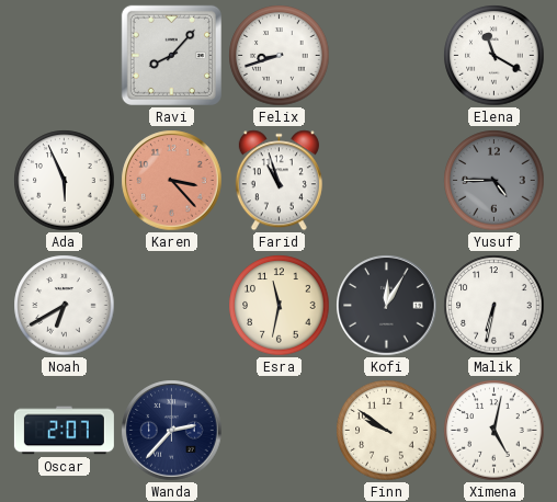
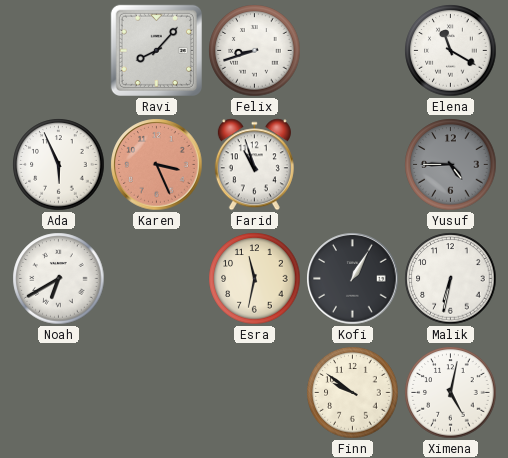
Karen: 3:23 -> 3:26 (157, 165)
Kofi: 12:05 -> 1:05 (353, 279)
Oscar: 2:07 -> none (64, 431)
Wanda: 2:37 -> none (172, 431)
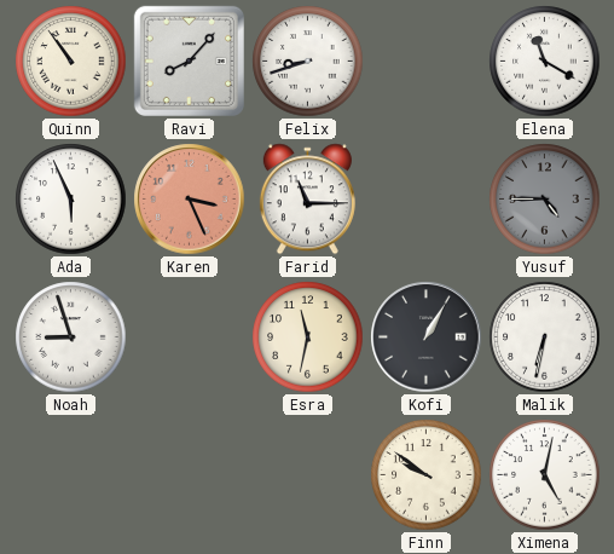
Quinn: none -> 10:54 (71, 62)
Farid: 10:57 -> 11:15 (307, 200)
Noah: 6:40 -> 8:57 (71, 337)
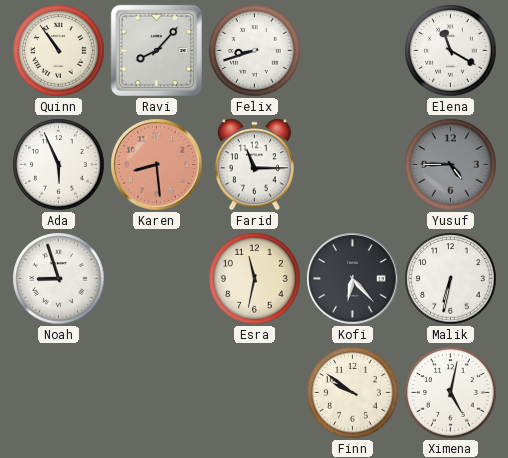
Karen: 3:26 -> 8:29 (157, 165)
Kofi: 1:05 -> 6:23 (353, 279)
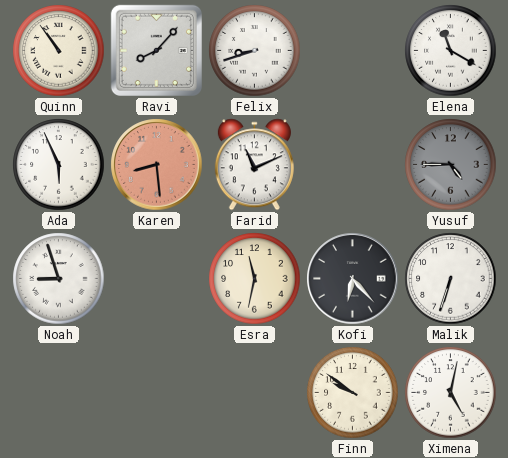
Farid: 11:15 -> 11:11 (254, 165)
Malik: 6:32 -> 6:33 (451, 279)
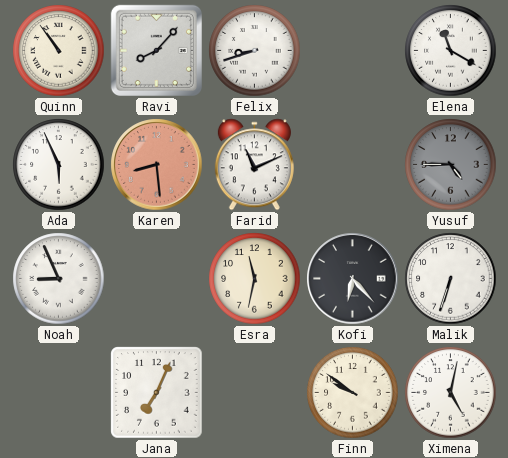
Noah: 8:57 -> 8:56 (59, 279)
Jana: none -> 7:04 (157, 393)
